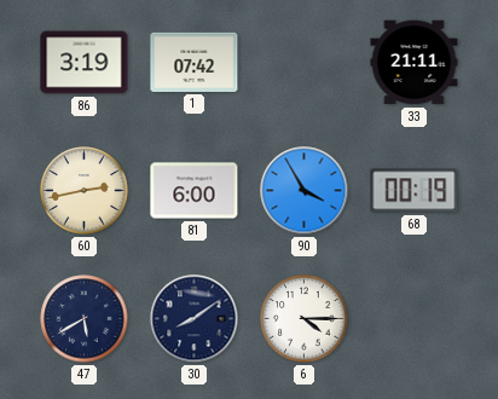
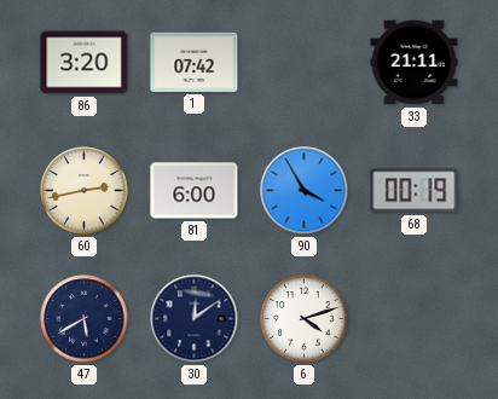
86: 3:19 -> 3:20 (85, 63)
30: 8:09 -> 12:09 (195, 319)
6: 4:15 -> 4:12 (305, 319)
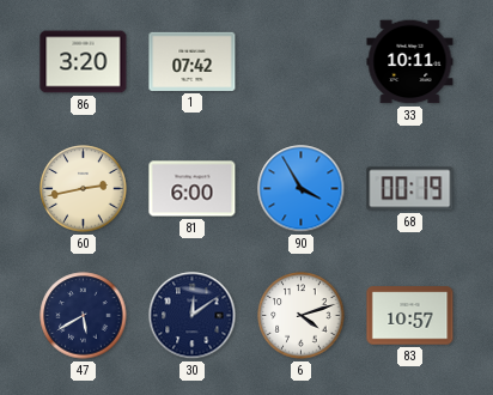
33: 21:11 -> 10:11 (410, 62)
83: none -> 10:57 (410, 316)
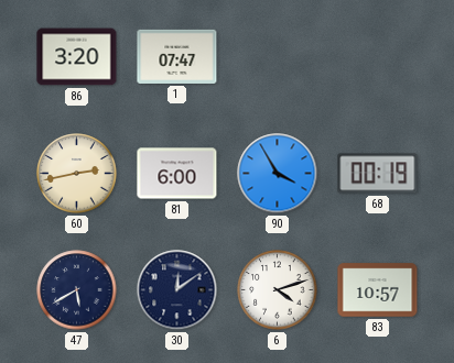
1: 07:42 -> 07:47 (177, 56)
33: 10:11 -> none (410, 62)
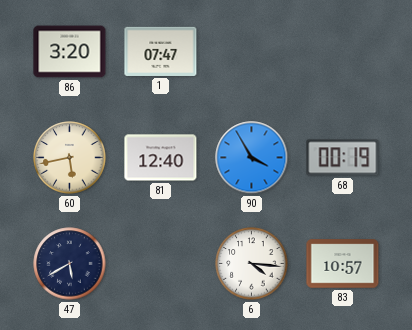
60: 2:43 -> 5:43 (70, 158)
81: 6:00 -> 12:40 (161, 158)
30: 12:09 -> none (177, 290)
6: 4:12 -> 4:16 (252, 264)
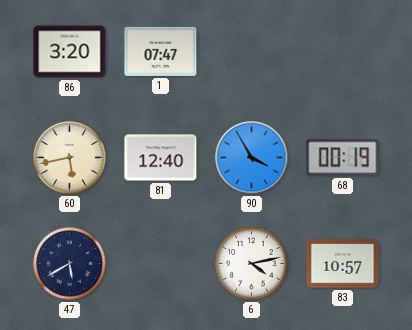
6: 4:16 -> 4:13 (252, 264)
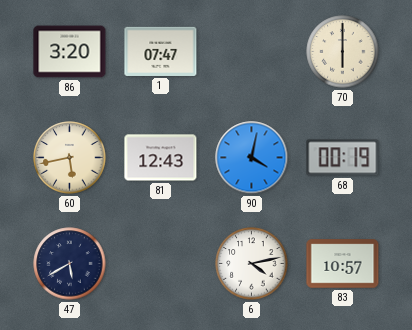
70: none -> 6:00 (343, 52)
81: 12:40 -> 12:43 (161, 158)
90: 3:55 -> 4:02 (252, 158)
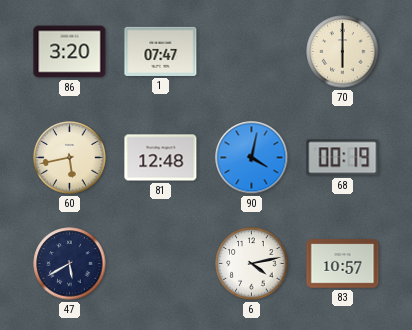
81: 12:43 -> 12:48 (161, 158)
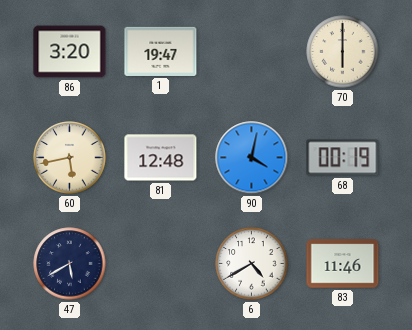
1: 07:47 -> 19:47 (161, 51)
6: 4:13 -> 4:40 (252, 264)
83: 10:57 -> 11:46 (343, 264)
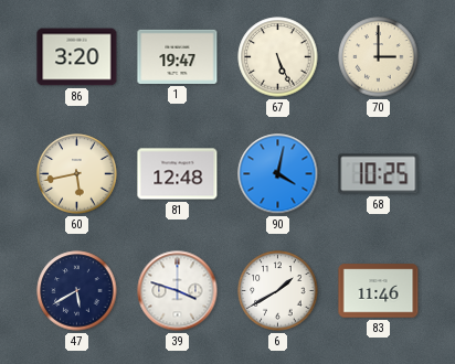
67: none -> 5:26 (278, 57)
70: 6:00 -> 3:00 (379, 57)
68: 00:19 -> 10:25 (379, 174)
39: none -> 3:48 (178, 291)
6: 4:40 -> 1:40 (278, 291)
